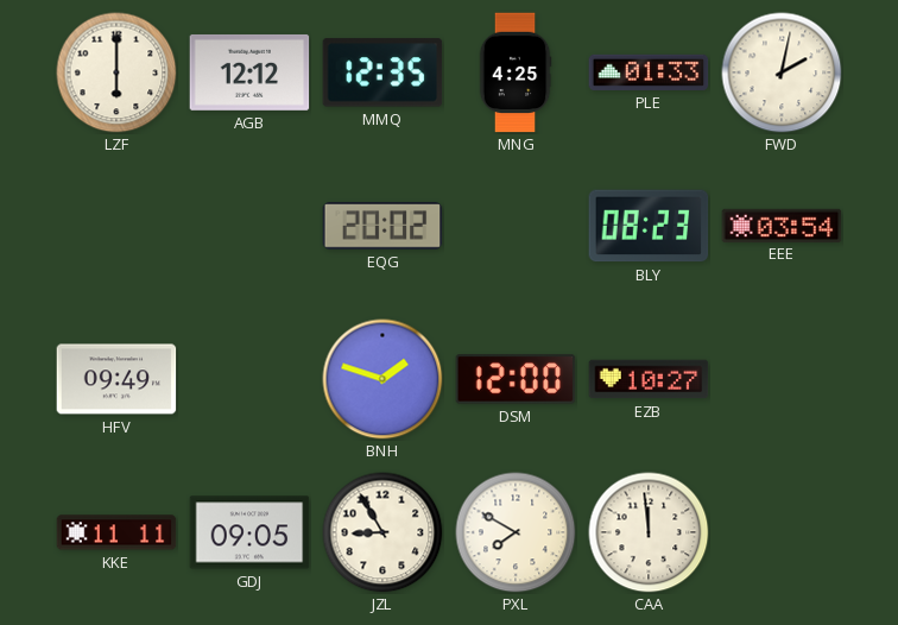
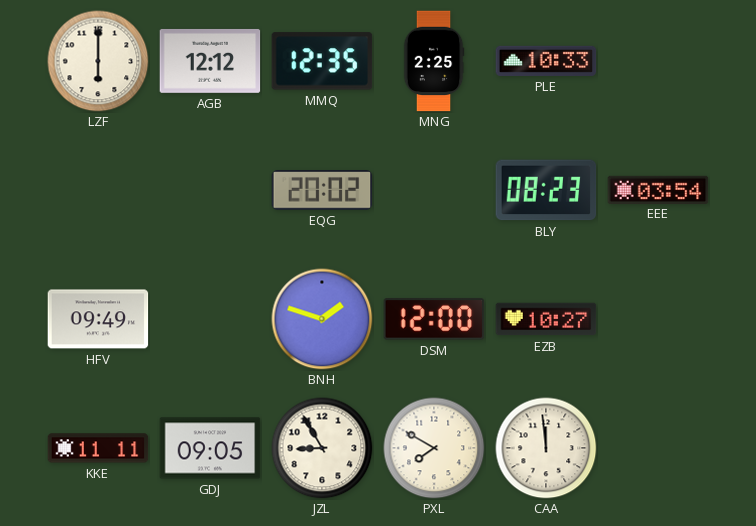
MNG: 4:25 -> 2:25 (434, 61)
PLE: 01:33 -> 10:33 (546, 61)
FWD: 2:02 -> none (782, 72)
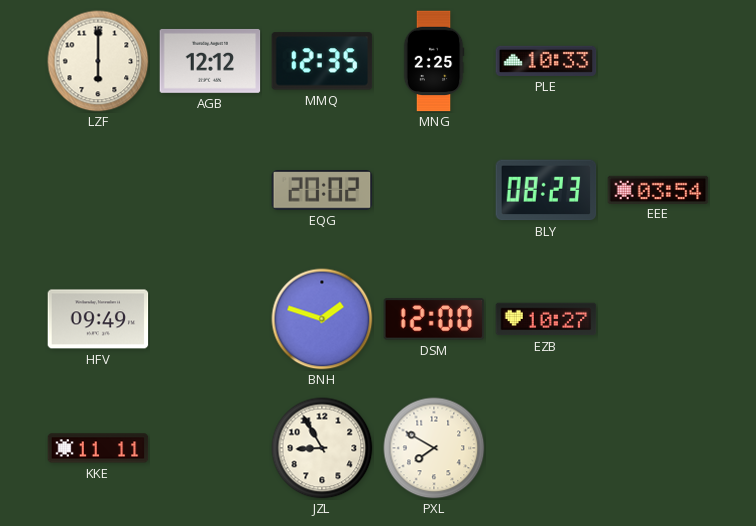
GDJ: 09:05 -> none (210, 448)
CAA: 11:59 -> none (546, 448)
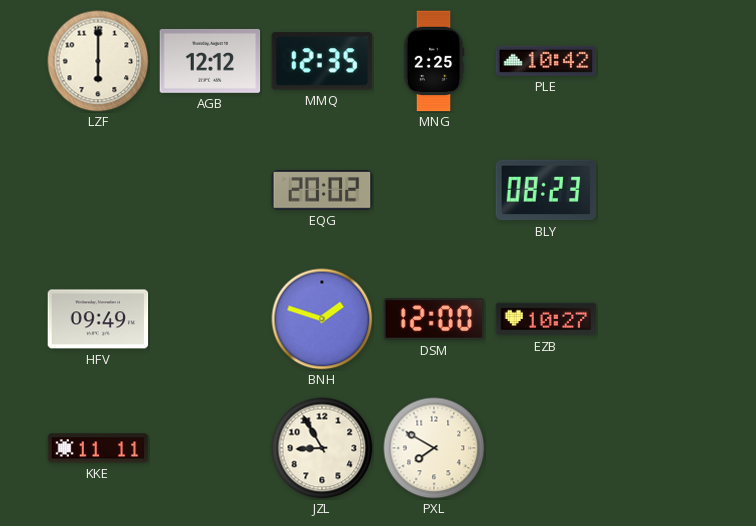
PLE: 10:33 -> 10:42 (546, 61)
EEE: 03:54 -> none (658, 189)
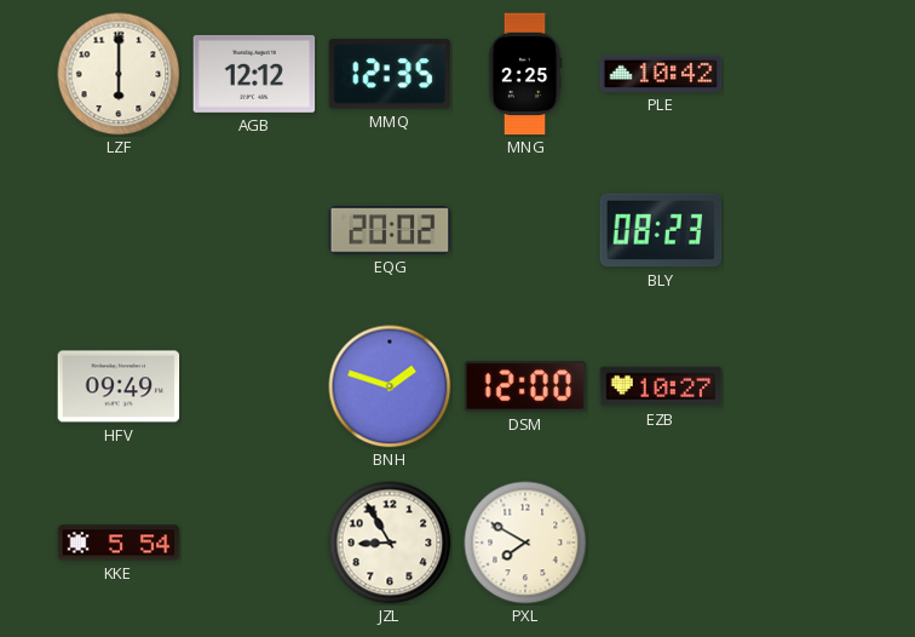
KKE: 11:11 -> 5:54 (119, 543)
